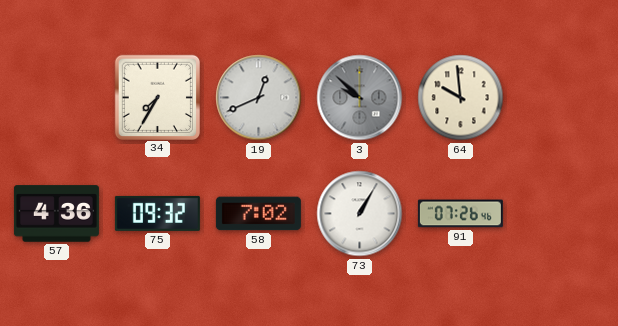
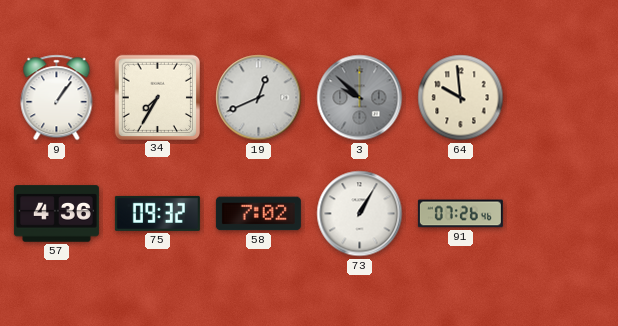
9: none -> 1:06 (57, 98)
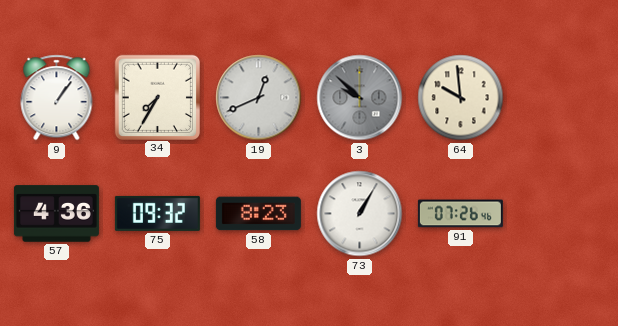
58: 7:02 -> 8:23 (258, 214)
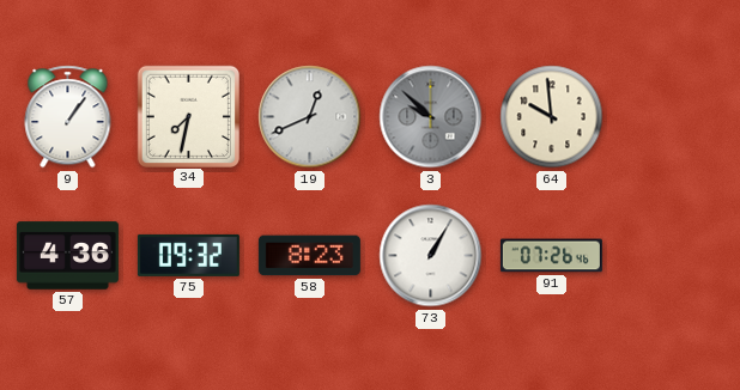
34: 7:35 -> 7:32 (188, 116)
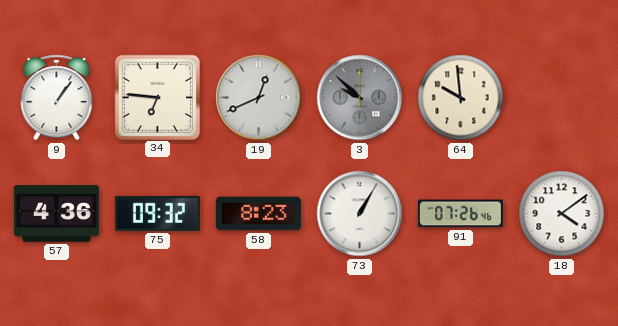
34: 7:32 -> 6:46 (157, 97)
18: none -> 4:09 (562, 214)
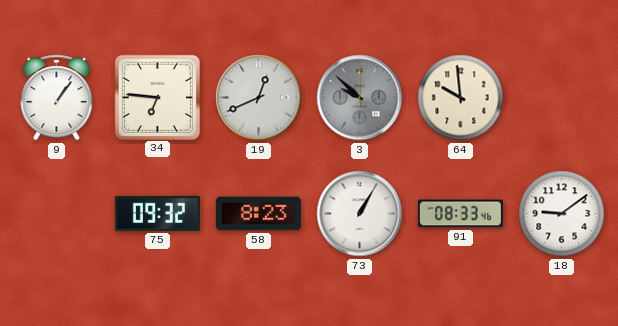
57: 4:36 -> none (56, 214)
91: 07:26 -> 08:33 (460, 214)
18: 4:09 -> 9:09 (562, 214)
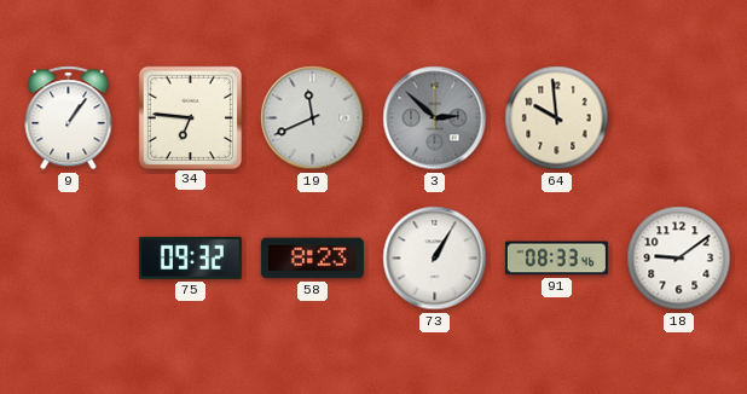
19: 12:41 -> 11:41 (313, 118)
3: 9:52 -> 2:52 (435, 118)
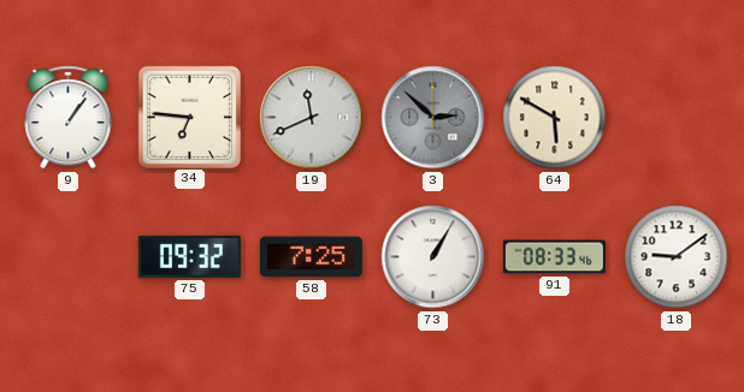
64: 9:59 -> 5:50 (555, 118)
58: 8:23 -> 7:25 (311, 257)
